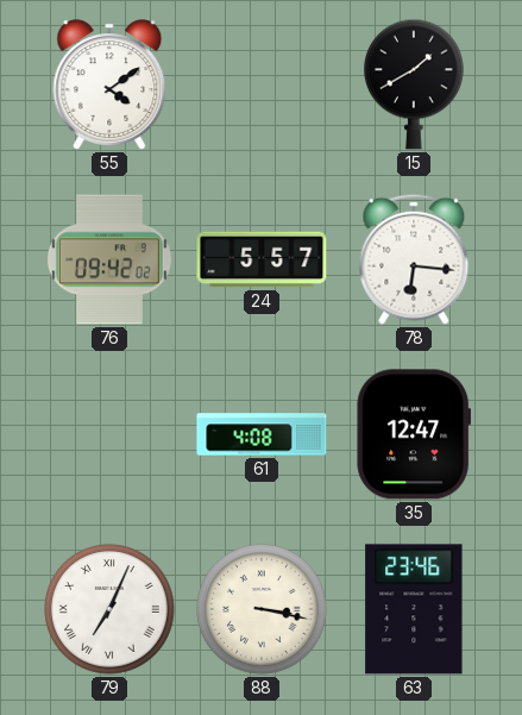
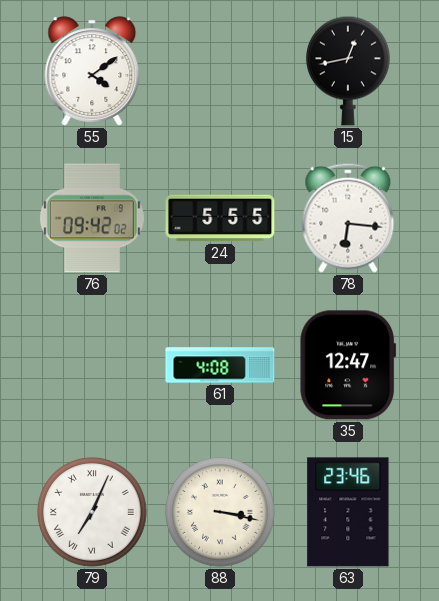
15: 1:40 -> 12:43 (349, 71)
24: 5:57 -> 5:55 (220, 218)
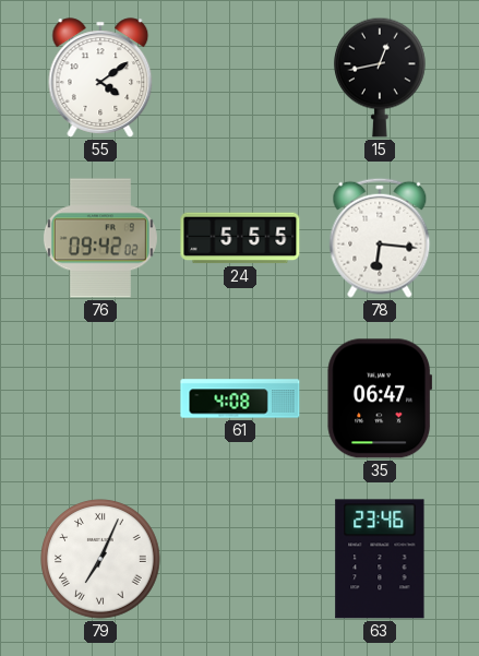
35: 12:47 -> 06:47 (380, 398)
88: 3:17 -> none (220, 512)
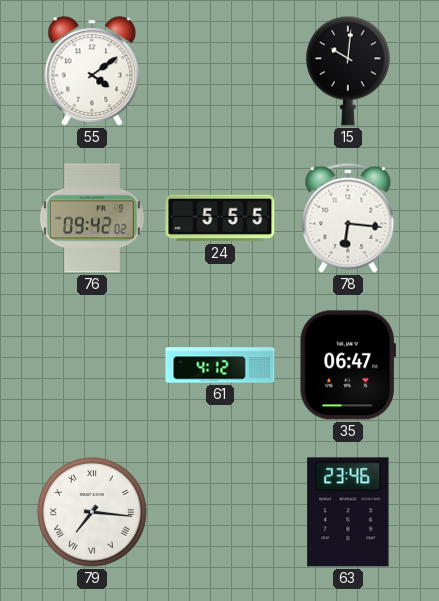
15: 12:43 -> 10:01 (349, 71)
61: 4:08 -> 4:12 (220, 365)
79: 7:04 -> 7:16 (92, 512)
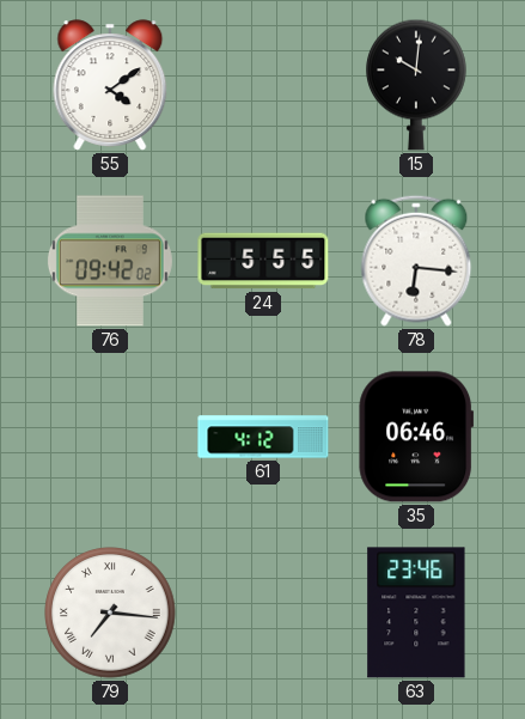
35: 06:47 -> 06:46 (416, 437)
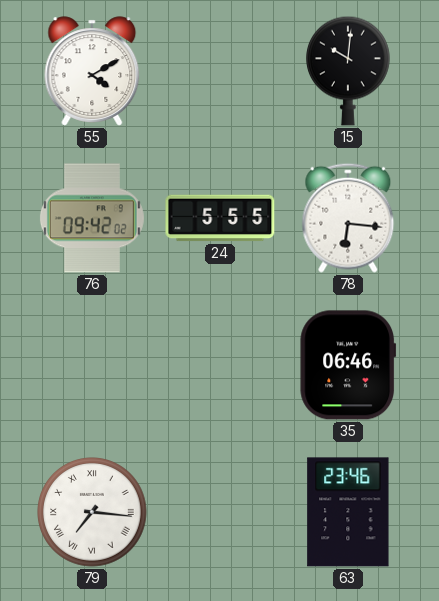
55: 4:09 -> 4:10 (92, 71)
61: 4:12 -> none (263, 437)
